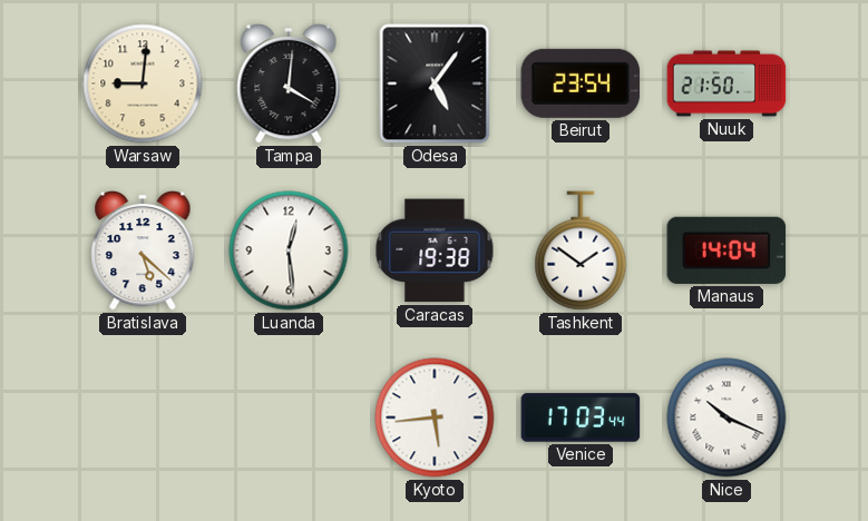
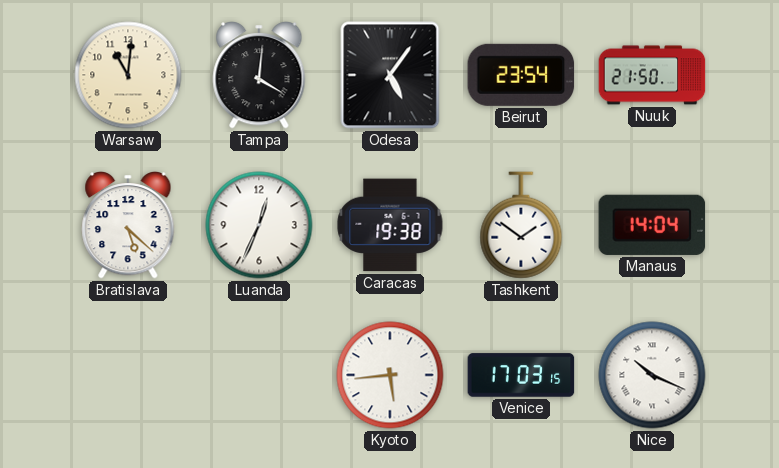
Warsaw: 9:01 -> 11:01 (128, 75)
Luanda: 12:29 -> 12:34 (259, 225)
Venice: 17:03:44 -> 17:03:15 (521, 375)
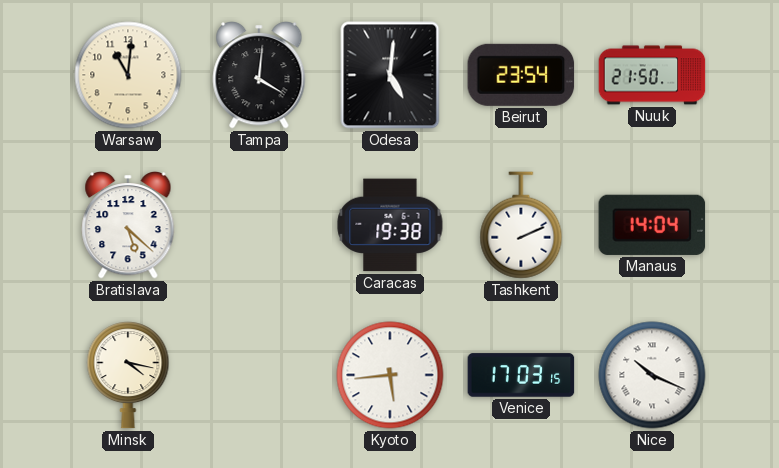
Odesa: 5:06 -> 5:01 (390, 75)
Luanda: 12:34 -> none (259, 225)
Tashkent: 1:51 -> 2:11 (521, 225)
Minsk: none -> 4:17 (128, 375)
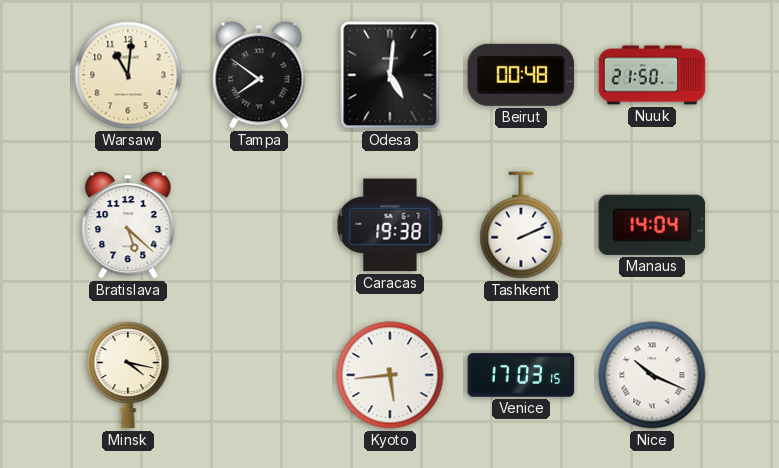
Tampa: 4:01 -> 7:51 (259, 76)
Beirut: 23:54 -> 00:48 (521, 75)
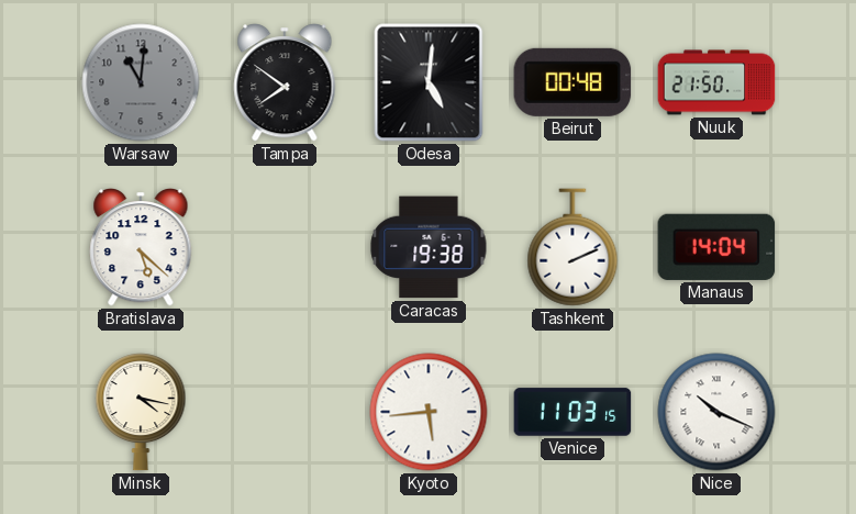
Warsaw dial: cream -> grey (141, 82)
Venice: 17:03 -> 11:03 (572, 412)
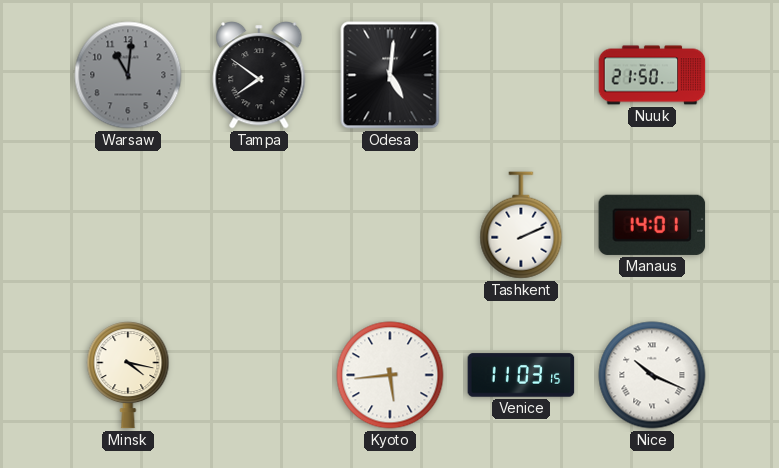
Beirut: 00:48 -> none (572, 82)
Bratislava: 5:22 -> none (141, 248)
Caracas: 19:38 -> none (429, 247)
Manaus: 14:04 -> 14:01 (652, 225)
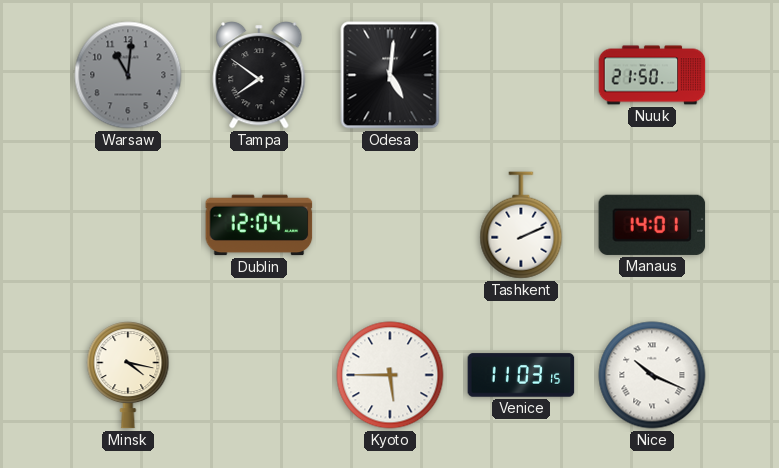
Dublin: none -> 12:04 (259, 225)
Kyoto: 5:44 -> 5:45 (390, 375)
